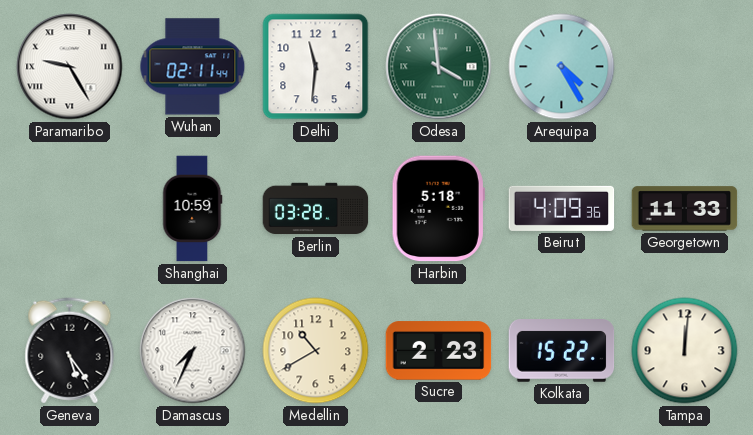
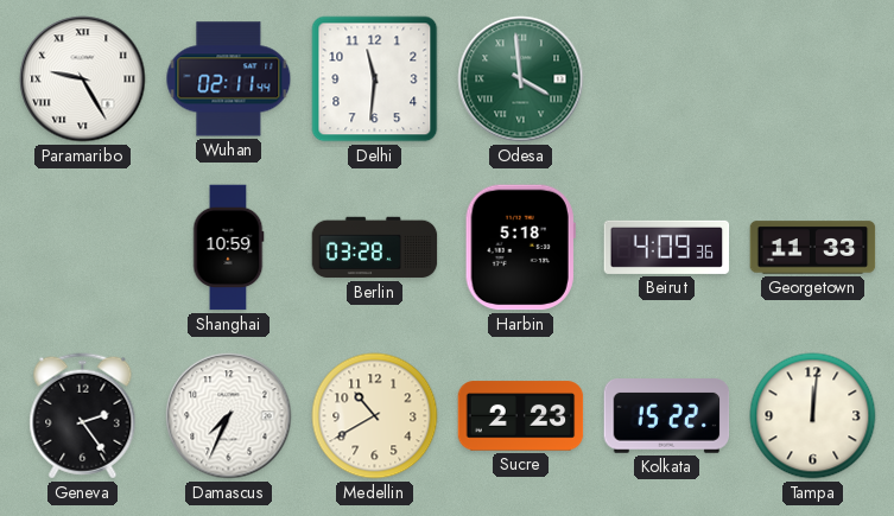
Arequipa: 4:25 -> none (562, 67)
Geneva: 5:24 -> 2:24 (83, 416)
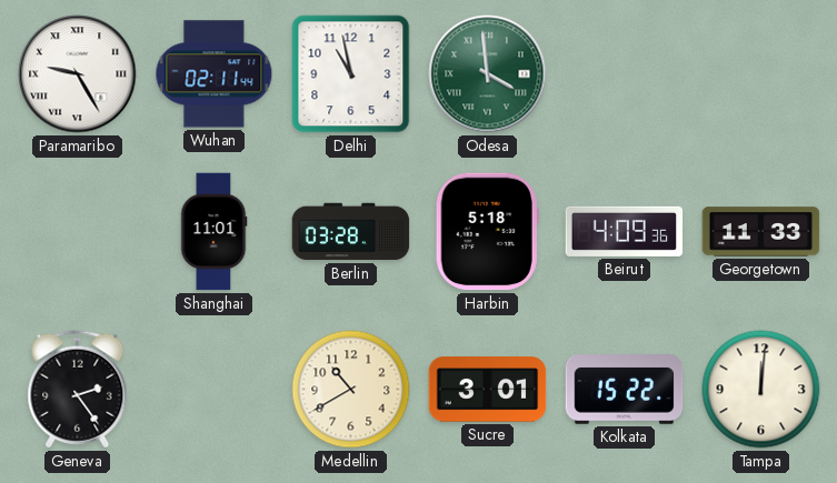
Delhi: 11:31 -> 10:58 (351, 74)
Shanghai: 10:59 -> 11:01 (213, 232)
Damascus: 7:34 -> none (229, 416)
Sucre: 2:23 -> 3:01 (488, 390)
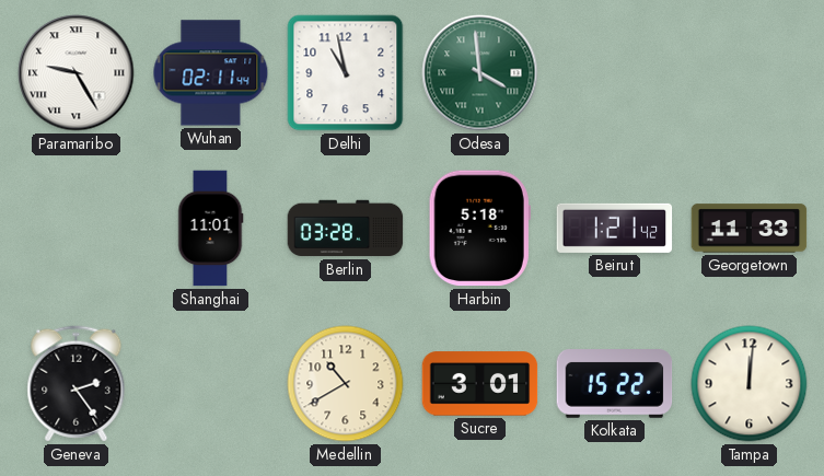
Beirut: 4:09 -> 1:21 (615, 228)
